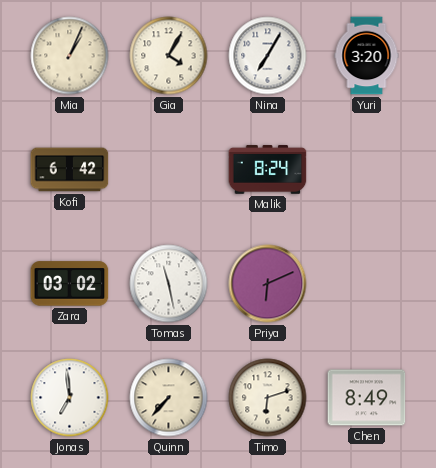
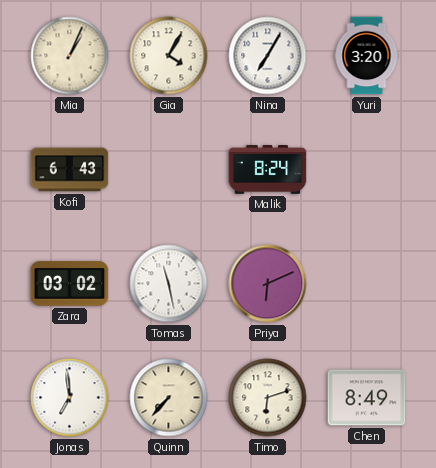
Kofi: 6:42 -> 6:43 (70, 170)
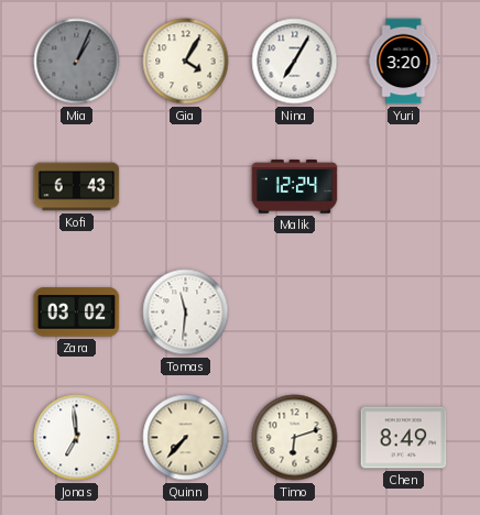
Mia dial: cream -> grey (77, 62)
Malik: 8:24 -> 12:24 (295, 187)
Tomas: 11:28 -> 11:31 (186, 313)
Priya: 6:11 -> none (268, 284)
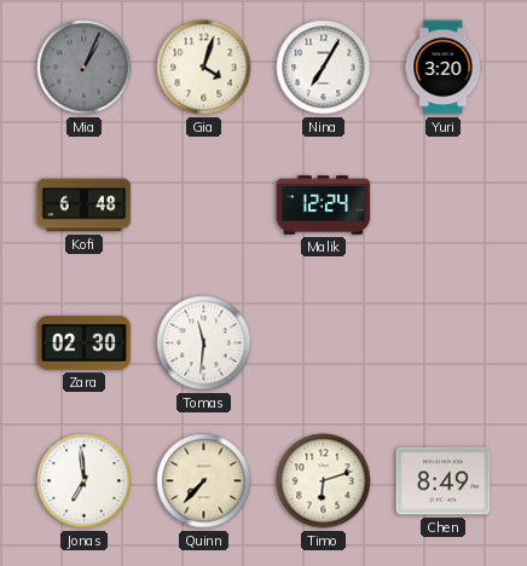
Gia: 4:05 -> 4:03 (204, 68)
Kofi: 6:43 -> 6:48 (85, 206)
Zara: 03:02 -> 02:30 (85, 343)
